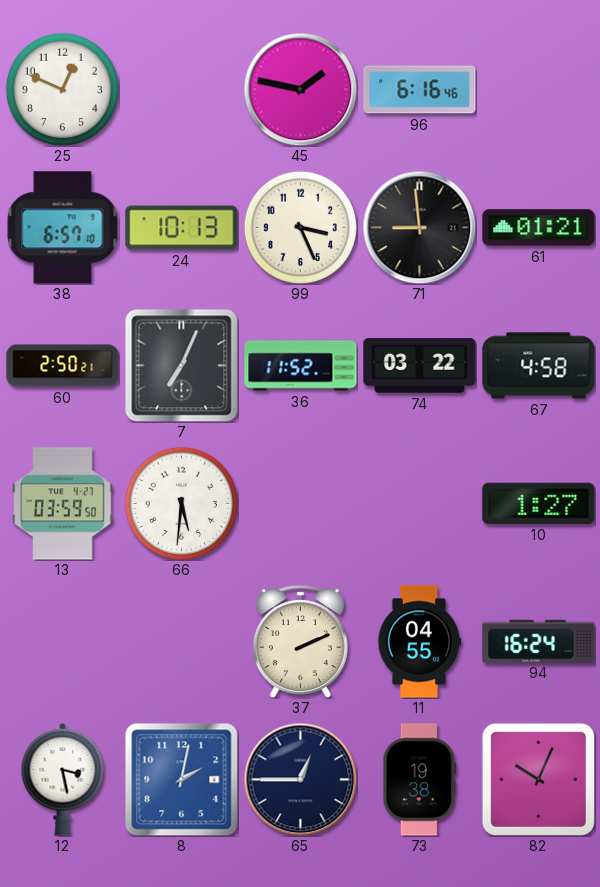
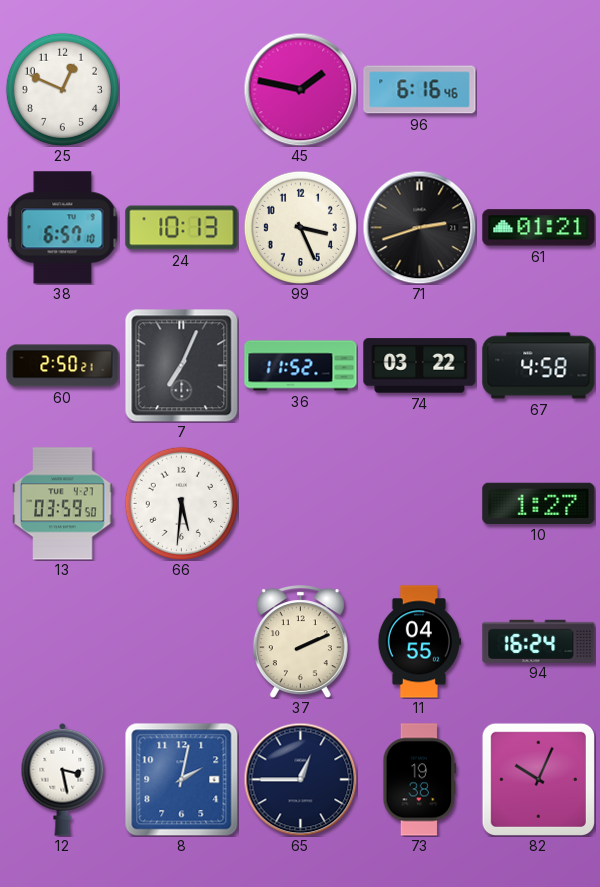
71: 8:59 -> 2:42 (419, 227)
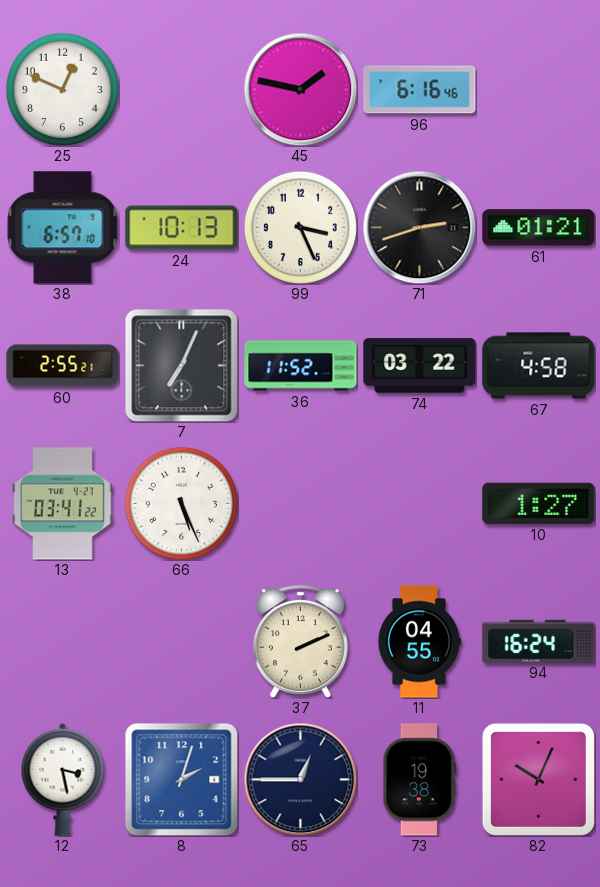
60: 2:50 -> 2:55 (63, 366)
13: 03:59 -> 03:41 (63, 504)
66: 5:31 -> 5:26 (181, 503)
8: 2:02 -> 2:03 (181, 779)
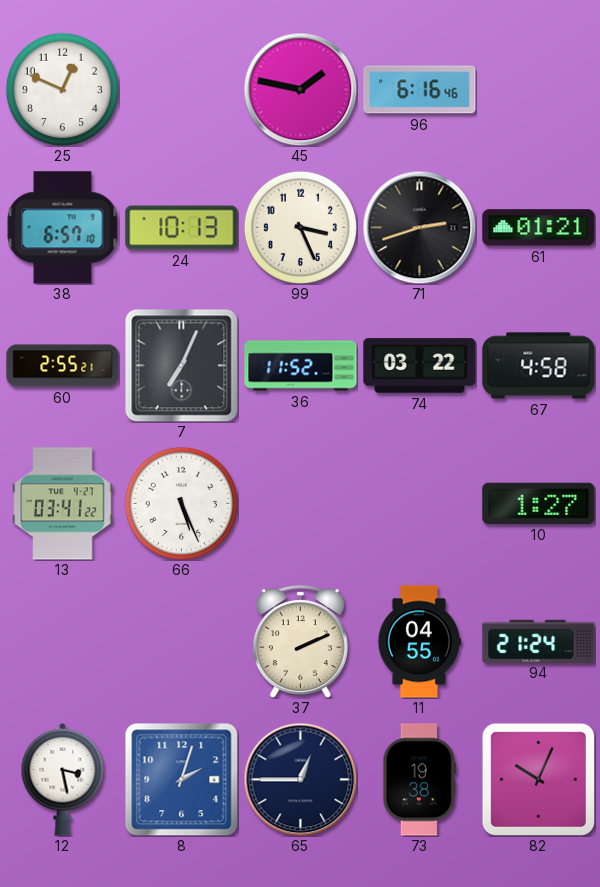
94: 16:24 -> 21:24 (539, 641)
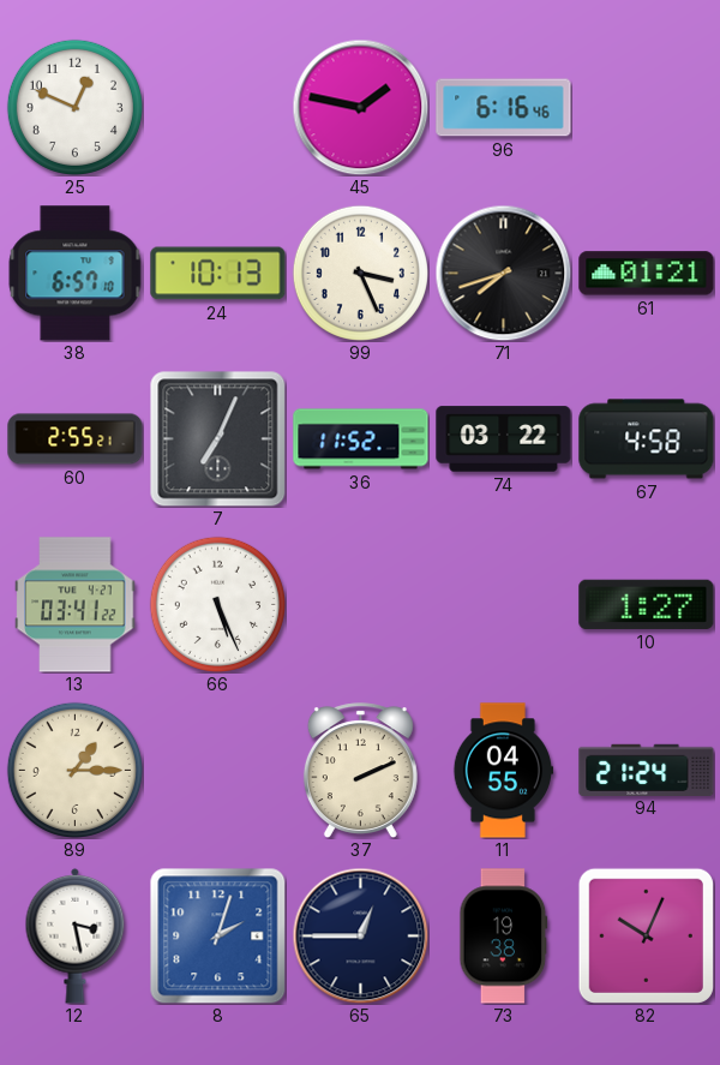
71: 2:42 -> 7:42 (503, 273)
89: none -> 1:15 (74, 770)
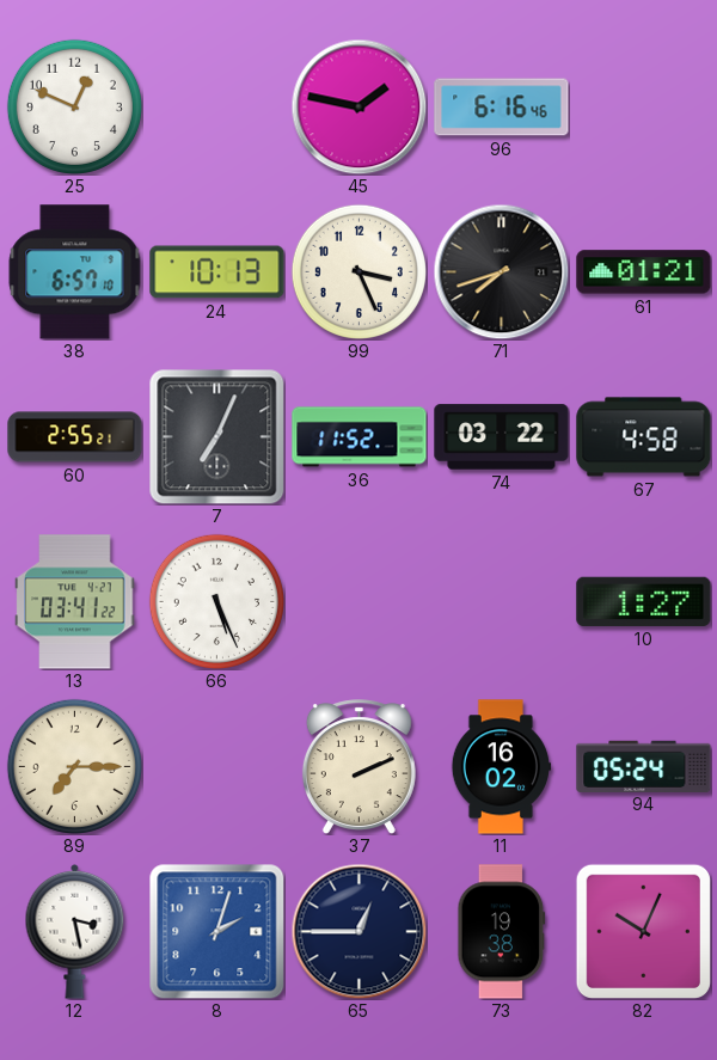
89: 1:15 -> 7:15 (74, 766)
11: 04:55 -> 16:02 (502, 767)
94: 21:24 -> 05:24 (644, 766)
